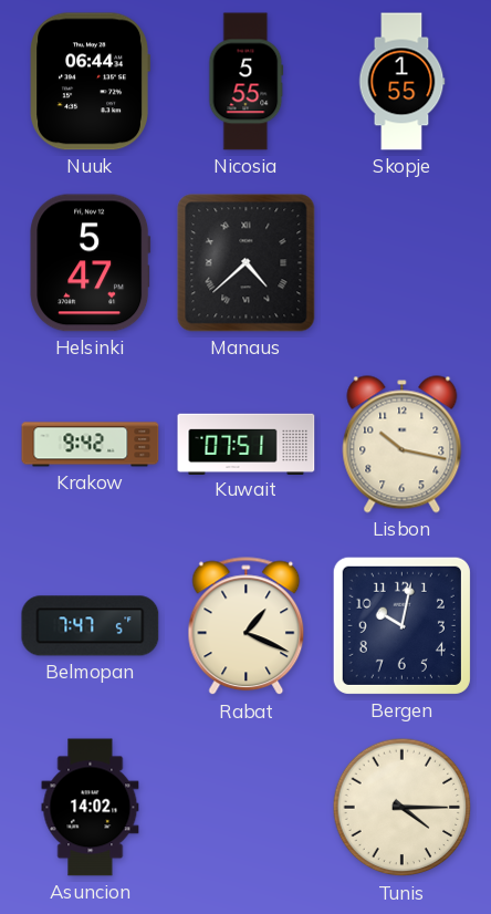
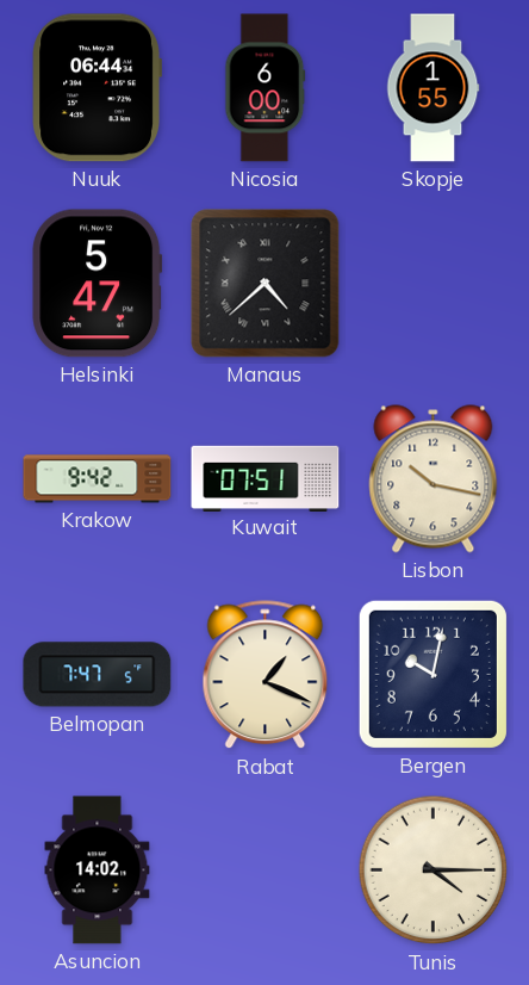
Nicosia: 5:55 -> 6:00 (266, 88)
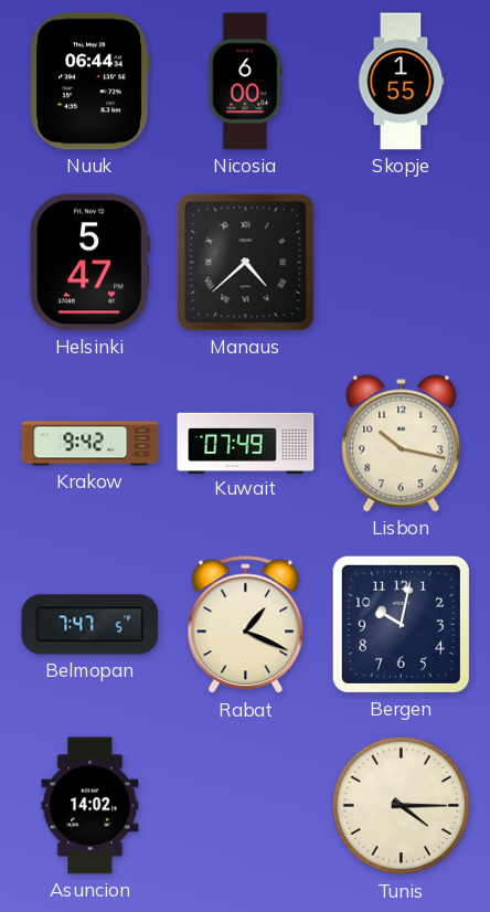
Kuwait: 07:51 -> 07:49 (246, 443)
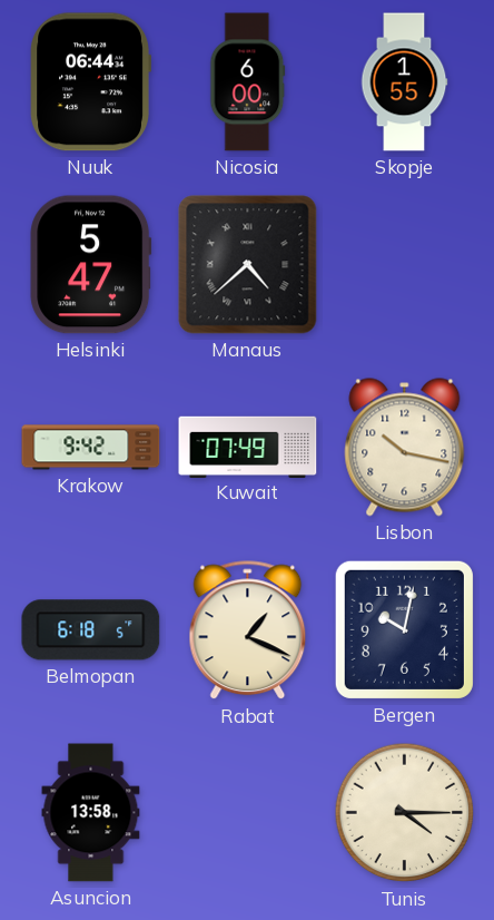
Belmopan: 7:47 -> 6:18 (91, 630)
Asuncion: 14:02 -> 13:58 (91, 813)
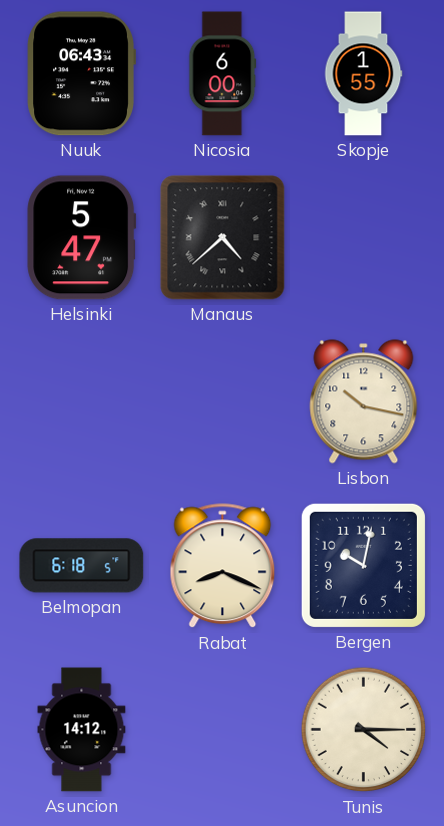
Nuuk: 06:44 -> 06:43 (81, 74)
Krakow: 9:42 -> none (91, 448)
Kuwait: 07:49 -> none (248, 447)
Rabat: 1:19 -> 8:19 (223, 566)
Asuncion: 13:58 -> 14:12 (82, 730)
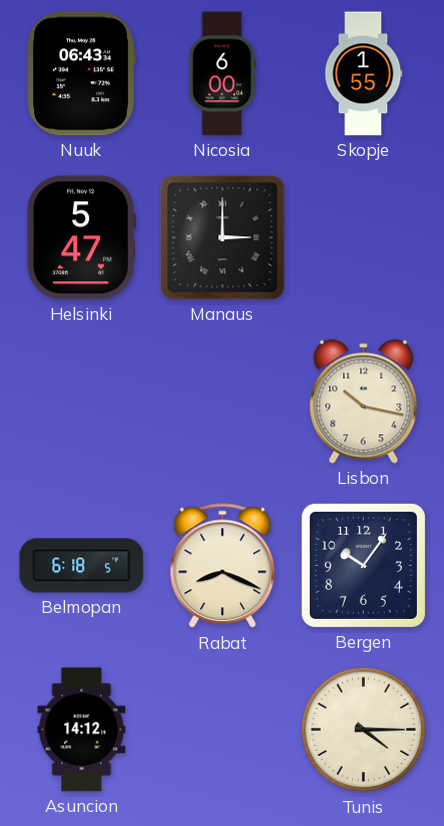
Manaus: 4:38 -> 3:00 (223, 238)
Bergen: 10:02 -> 10:06 (363, 565)
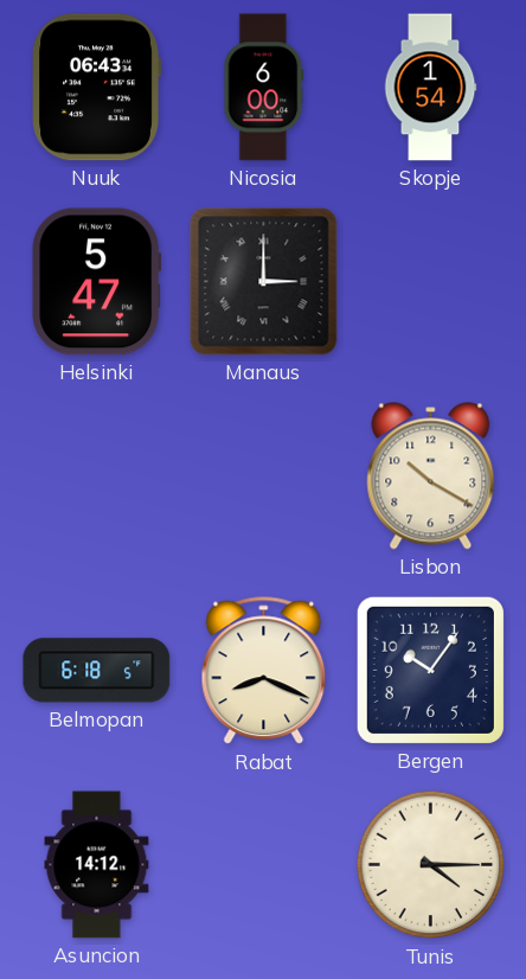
Skopje: 1:55 -> 1:54 (430, 88)
Lisbon: 10:17 -> 10:20 (431, 476)
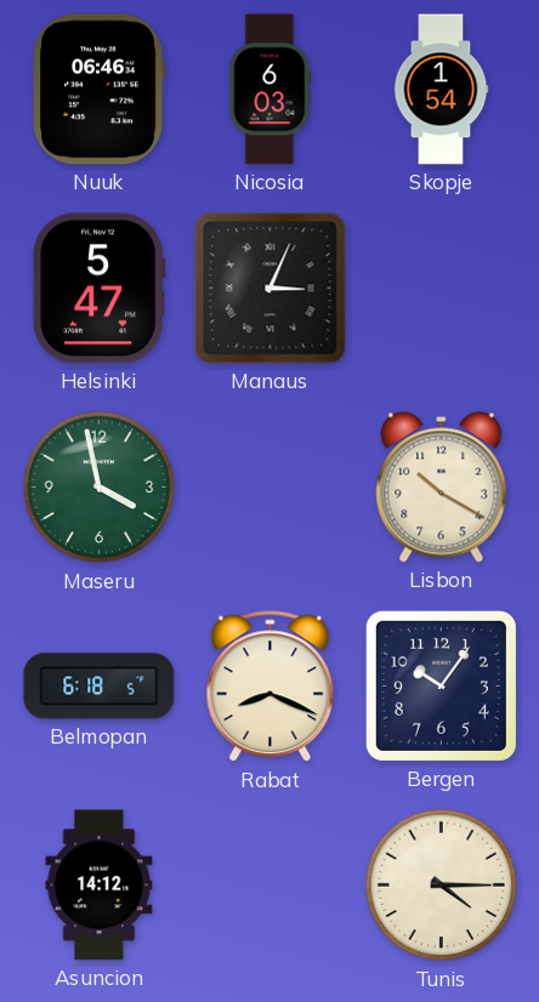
Nuuk: 06:43 -> 06:46 (98, 90)
Nicosia: 6:00 -> 6:03 (271, 90)
Manaus: 3:00 -> 3:04 (271, 289)
Maseru: none -> 3:58 (100, 488)
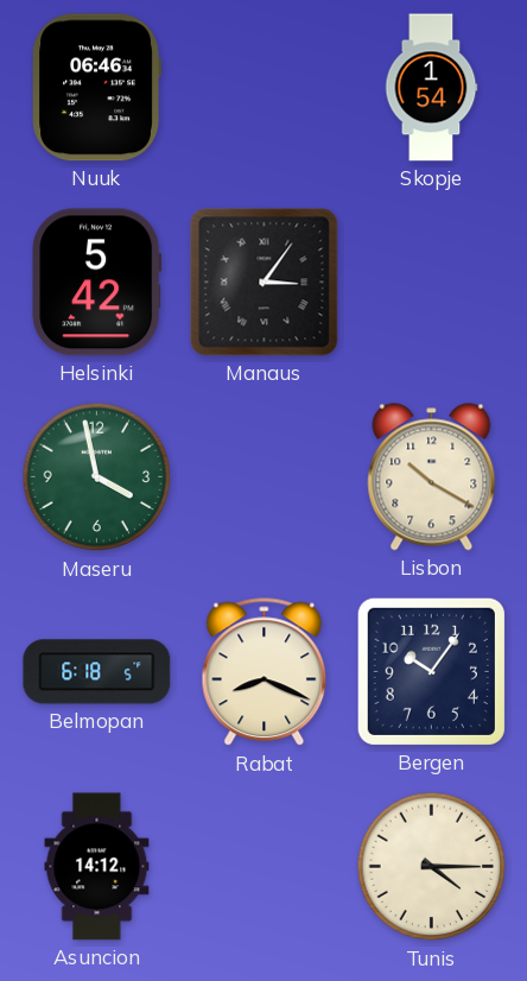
Nicosia: 6:03 -> none (271, 90)
Helsinki: 5:47 -> 5:42 (97, 283)
Manaus: 3:04 -> 3:06 (265, 283)
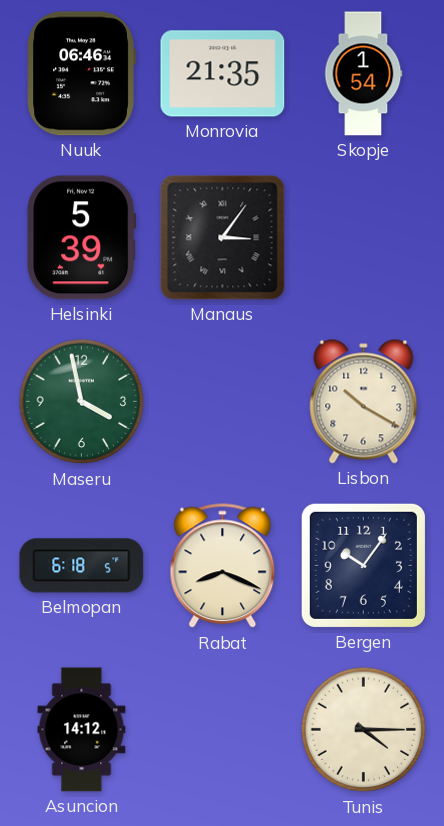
Monrovia: none -> 21:35 (223, 74)
Helsinki: 5:42 -> 5:39 (82, 238)
